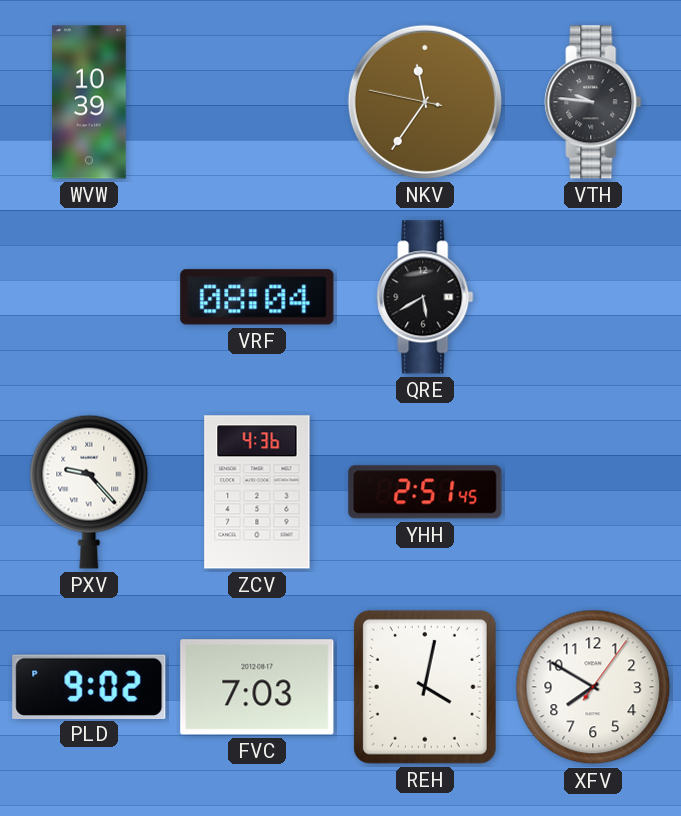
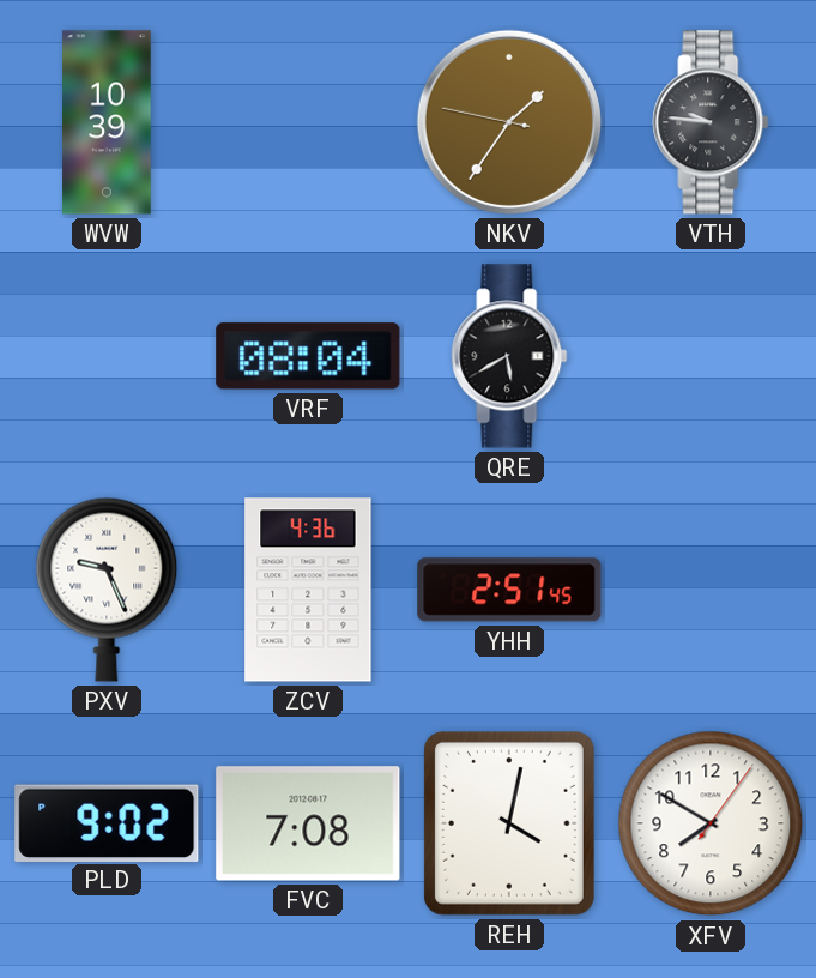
NKV: 11:35 -> 1:35 (509, 122)
PXV: 9:23 -> 9:26 (107, 590)
FVC: 7:03 -> 7:08 (308, 823)
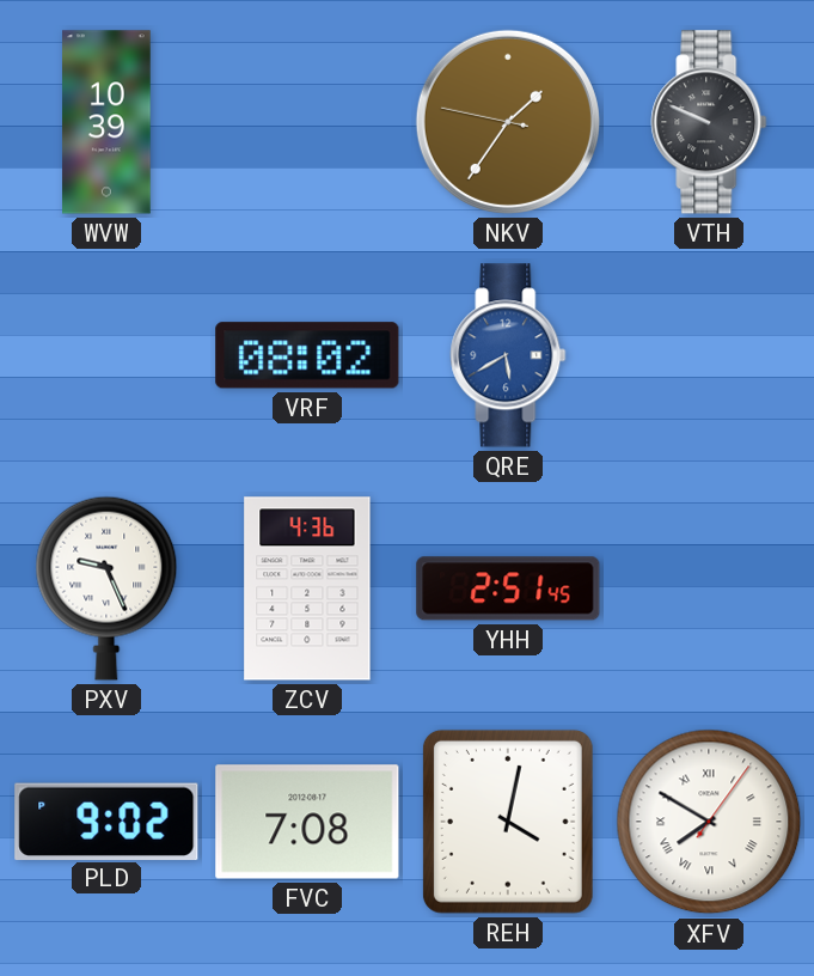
VTH: 9:46 -> 9:49 (709, 122)
VRF: 08:04 -> 08:02 (307, 355)
QRE dial: black -> blue (508, 355)
XFV numerals: Arabic -> Roman (709, 822)
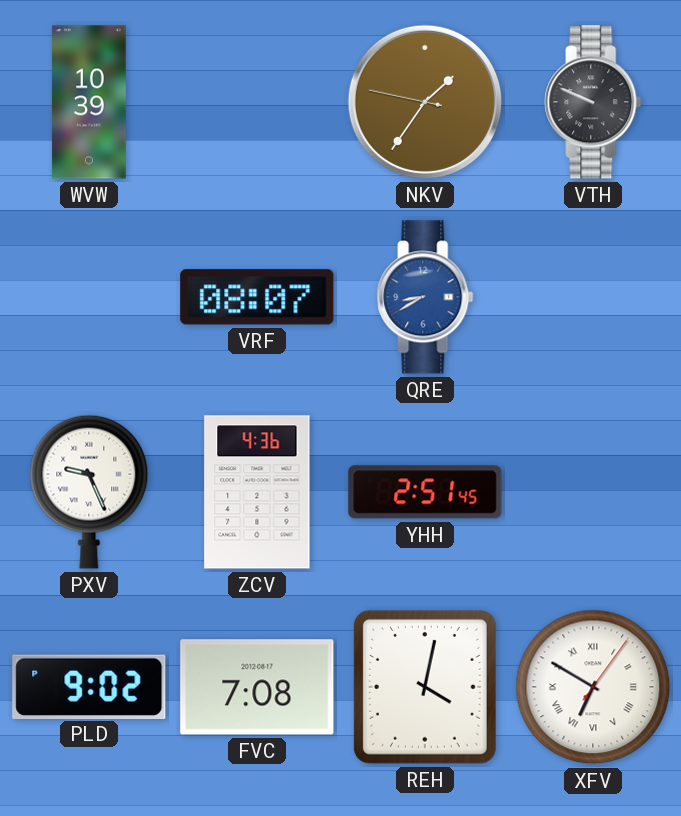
VRF: 08:02 -> 08:07 (257, 297)
QRE: 5:40 -> 8:40 (425, 297)
XFV: 7:50 -> 6:50 (593, 687)
